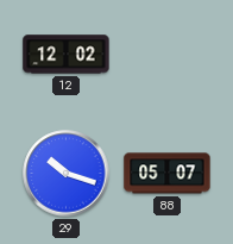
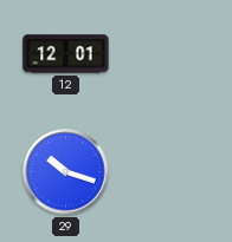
12: 12:02 -> 12:01 (66, 54)
88: 05:07 -> none (168, 174)
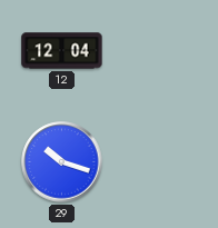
12: 12:01 -> 12:04 (62, 51)
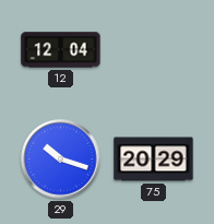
75: none -> 20:29 (154, 160)
